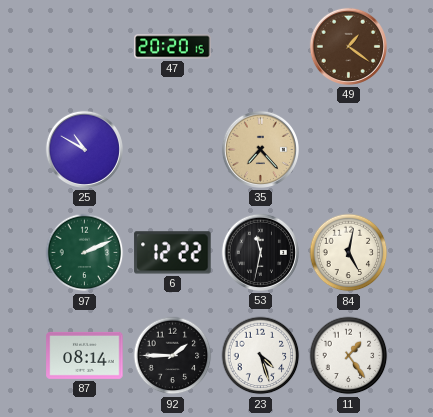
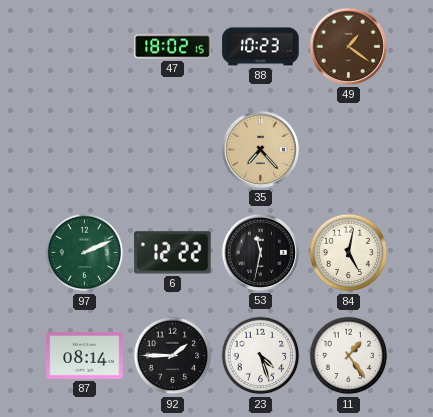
47: 20:20 -> 18:02 (173, 47)
88: none -> 10:23 (261, 47)
25: 10:50 -> none (84, 149)
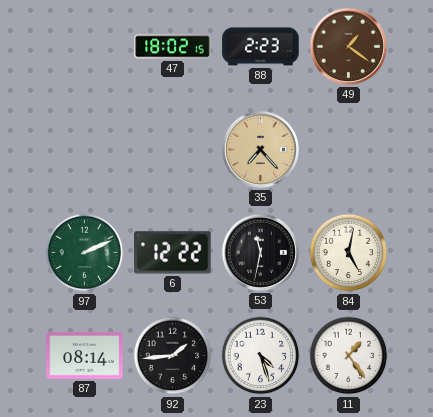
88: 10:23 -> 2:23 (261, 47)
92: 1:45 -> 1:44 (173, 356)
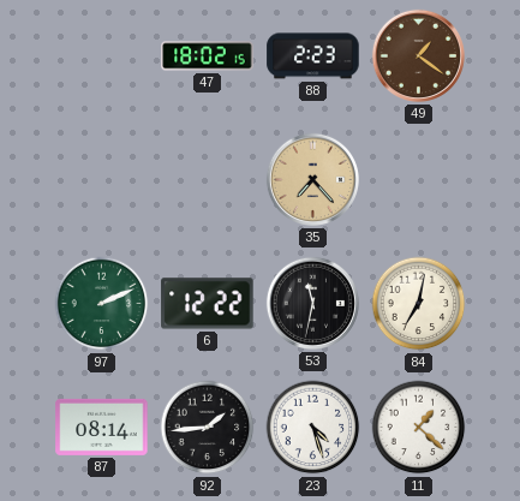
84: 5:02 -> 7:02 (419, 304)
11: 1:24 -> 1:22 (419, 428)
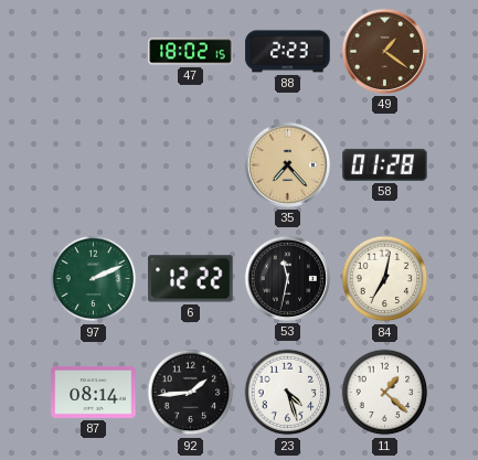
58: none -> 01:28 (385, 164)
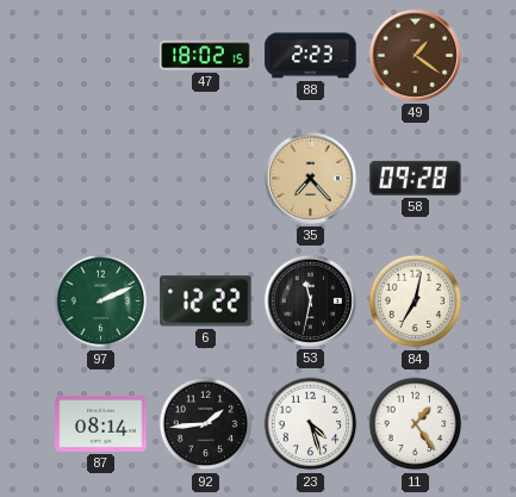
58: 01:28 -> 09:28 (416, 178)
11: 1:22 -> 1:24 (416, 424)
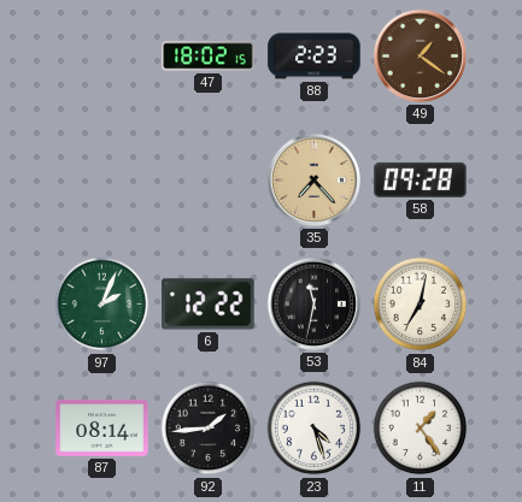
97: 2:11 -> 2:04 (102, 305)
